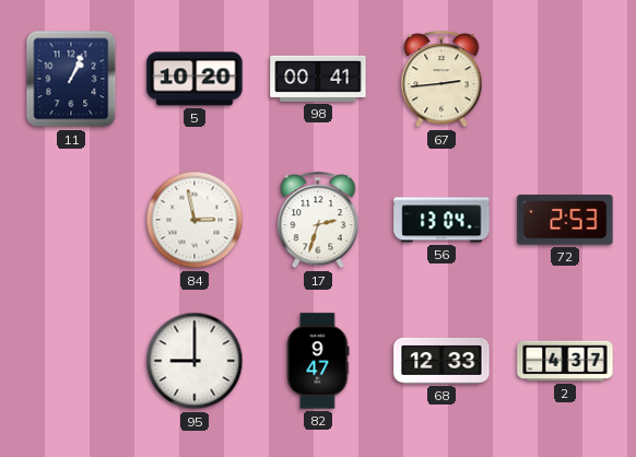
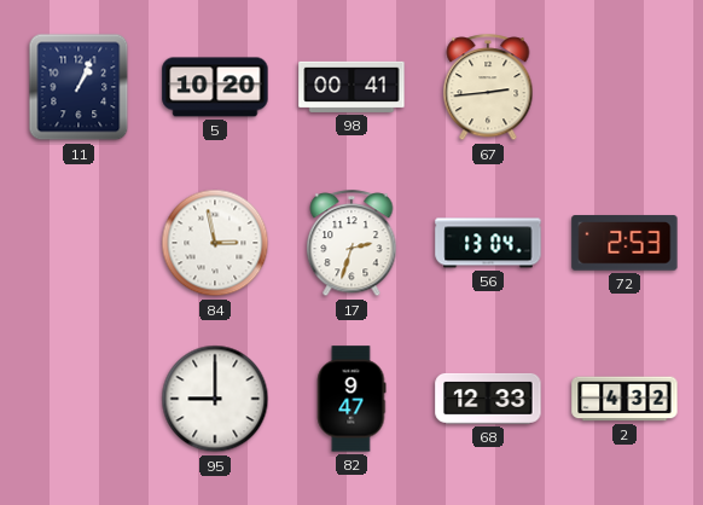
2: 4:37 -> 4:32 (624, 399)
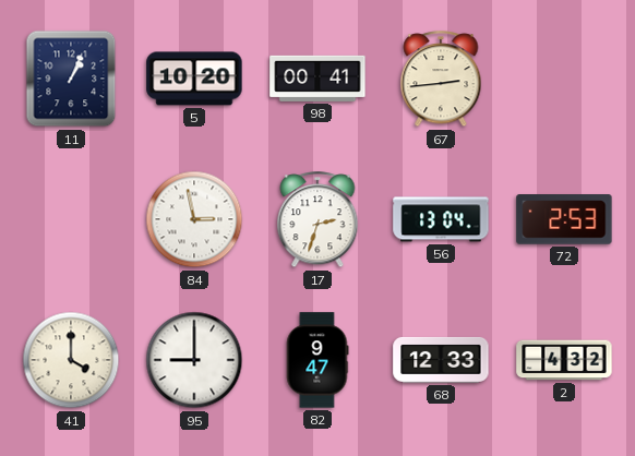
41: none -> 4:00 (71, 360)
